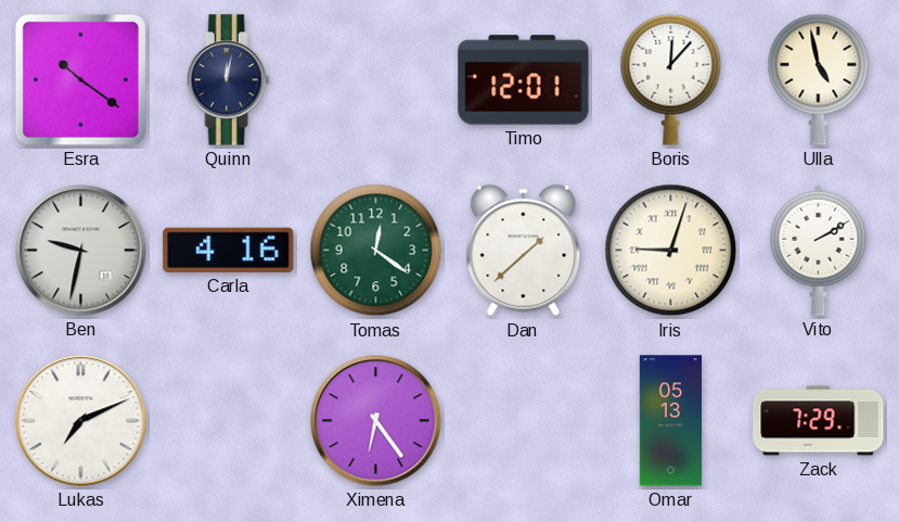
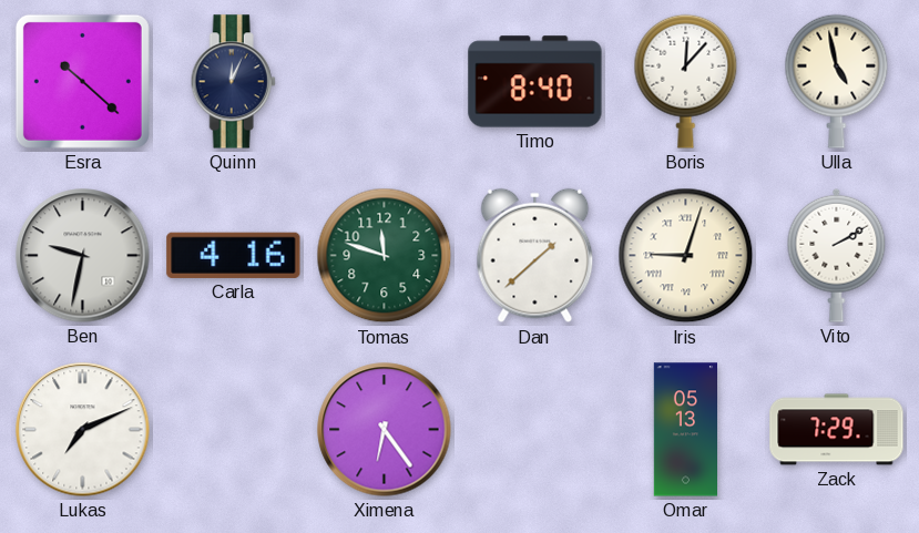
Esra: 10:21 -> 10:22 (82, 81)
Quinn: 12:02 -> 12:04 (233, 82)
Timo: 12:01 -> 8:40 (535, 82)
Tomas: 12:21 -> 11:48 (385, 256)
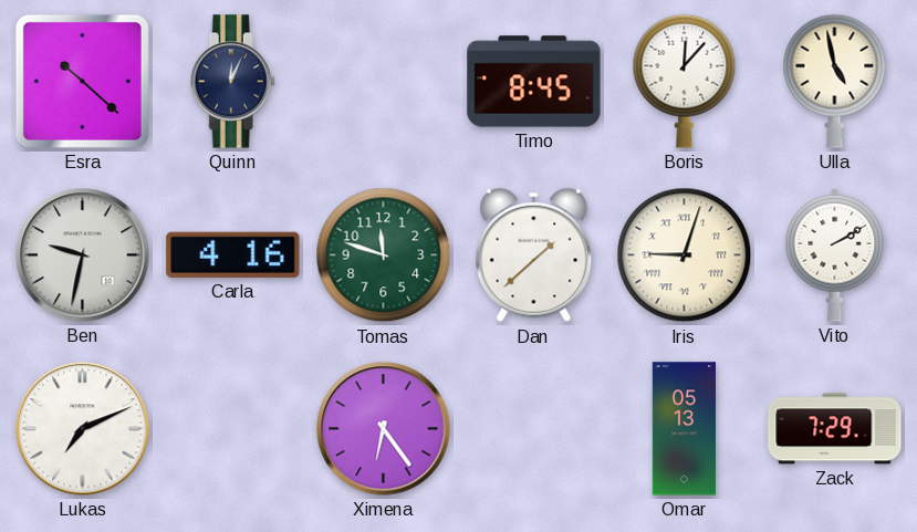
Timo: 8:40 -> 8:45 (534, 82)
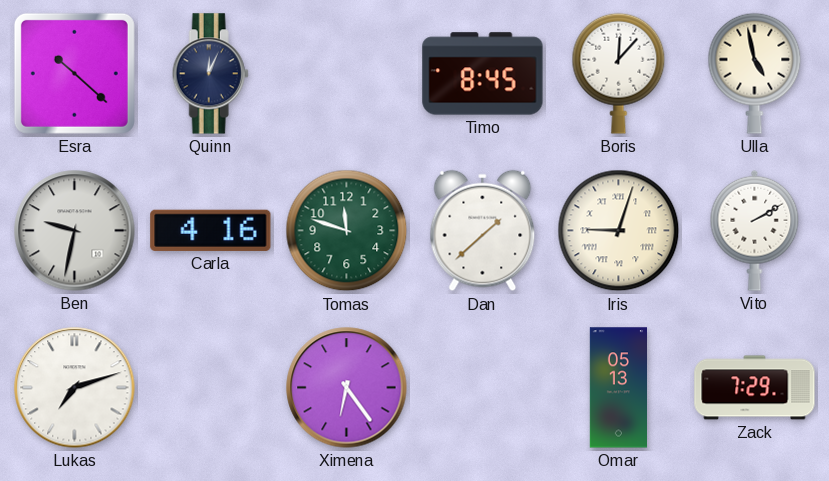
Lukas: 7:11 -> 7:12 (75, 388)
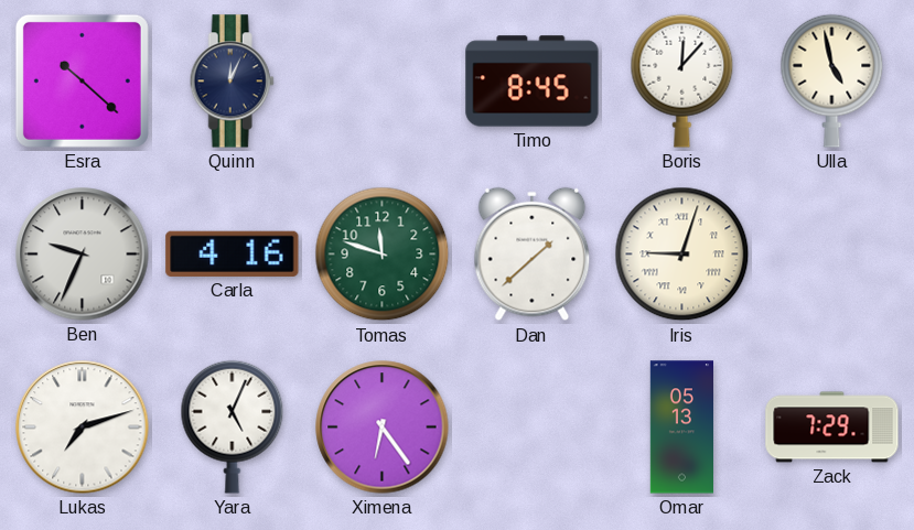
Ben: 9:32 -> 9:34 (83, 255)
Vito: 2:10 -> none (755, 230)
Yara: none -> 5:04 (233, 426)
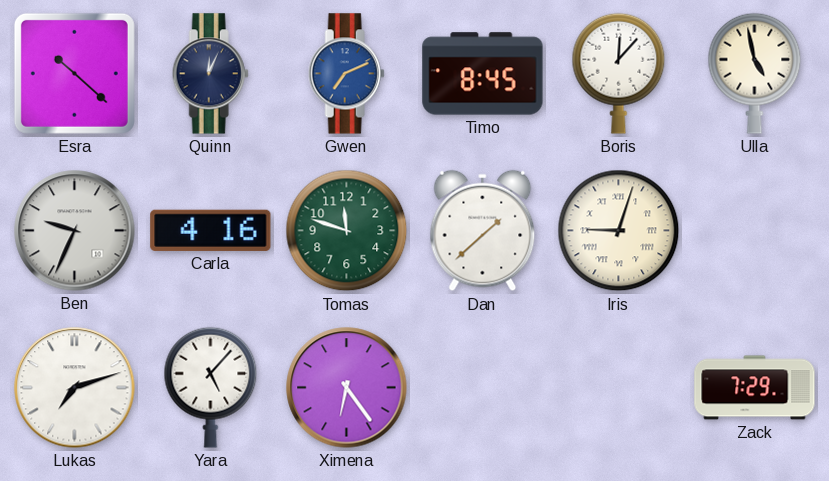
Gwen: none -> 7:11 (346, 74)
Yara: 5:04 -> 5:07 (211, 387)
Omar: 05:13 -> none (681, 428)
